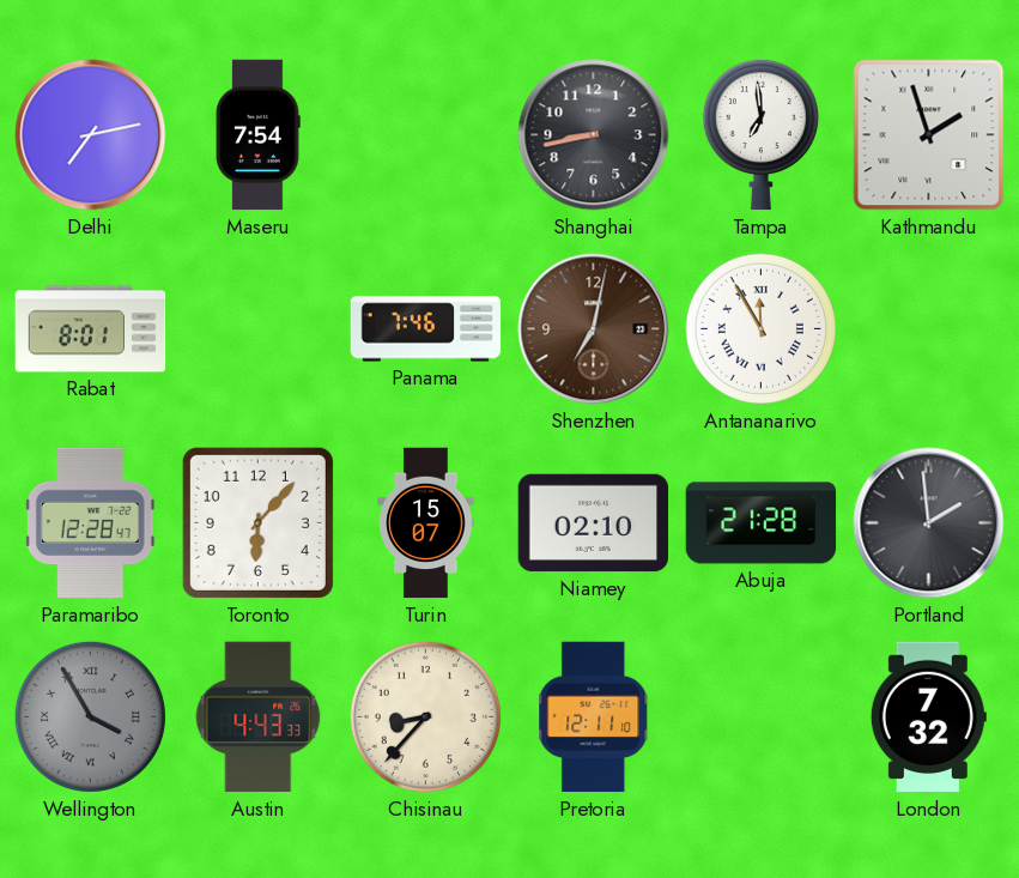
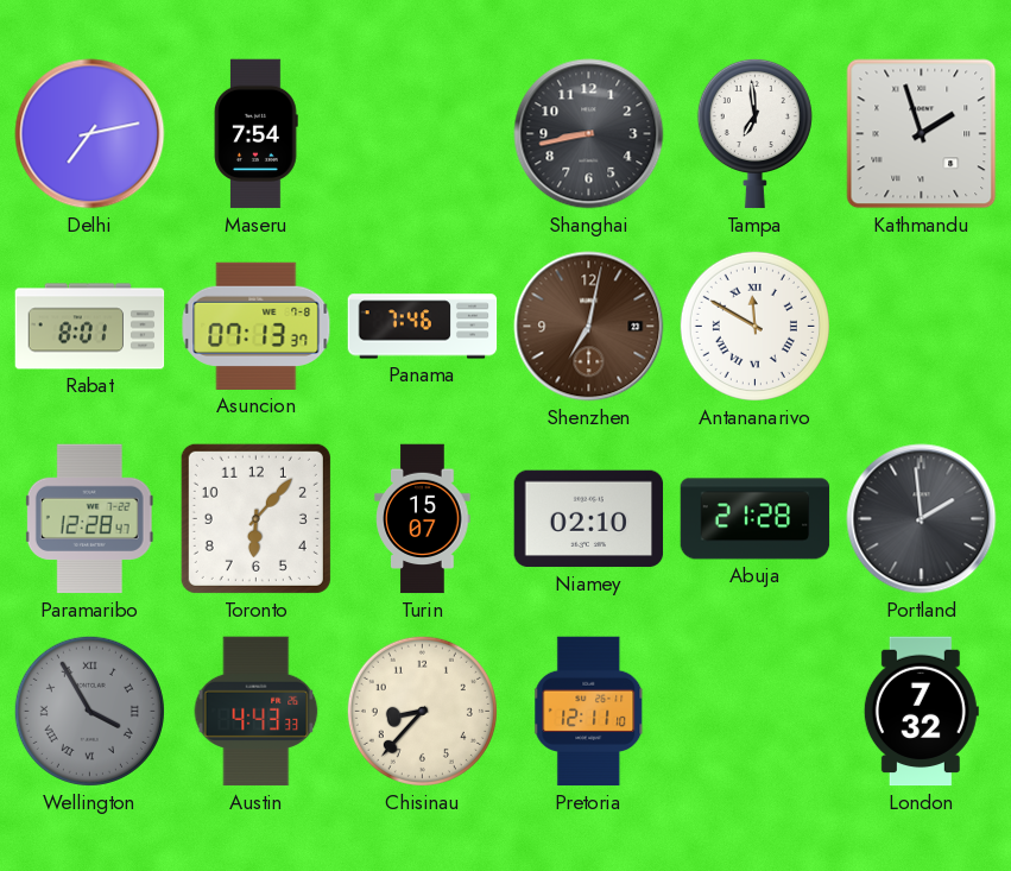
Asuncion: none -> 07:13 (257, 326)
Antananarivo: 11:55 -> 11:50 (754, 326)
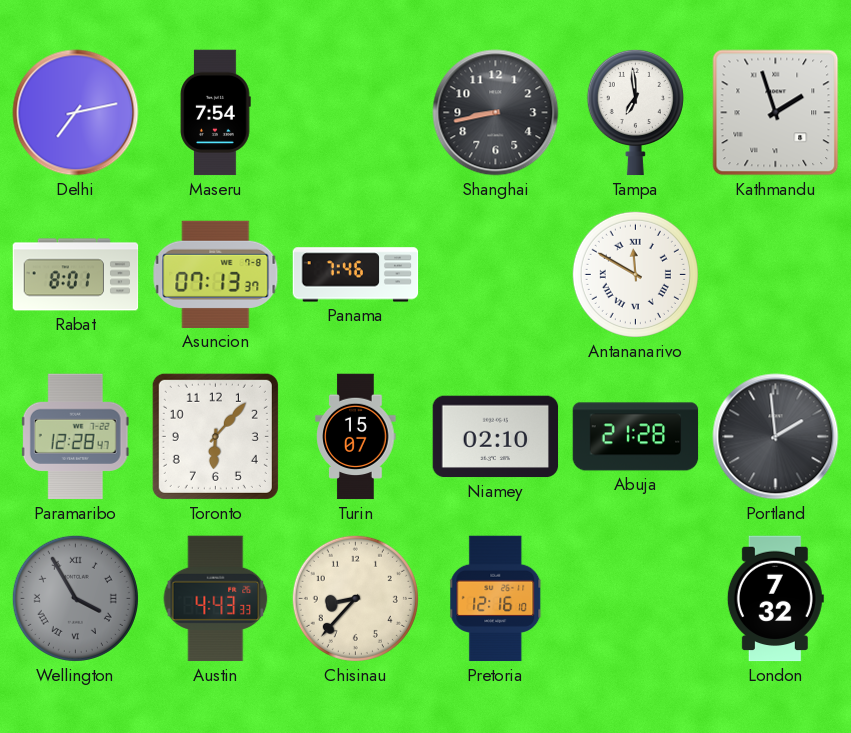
Shenzhen: 7:02 -> none (589, 327)
Pretoria: 12:11 -> 12:16 (496, 599)
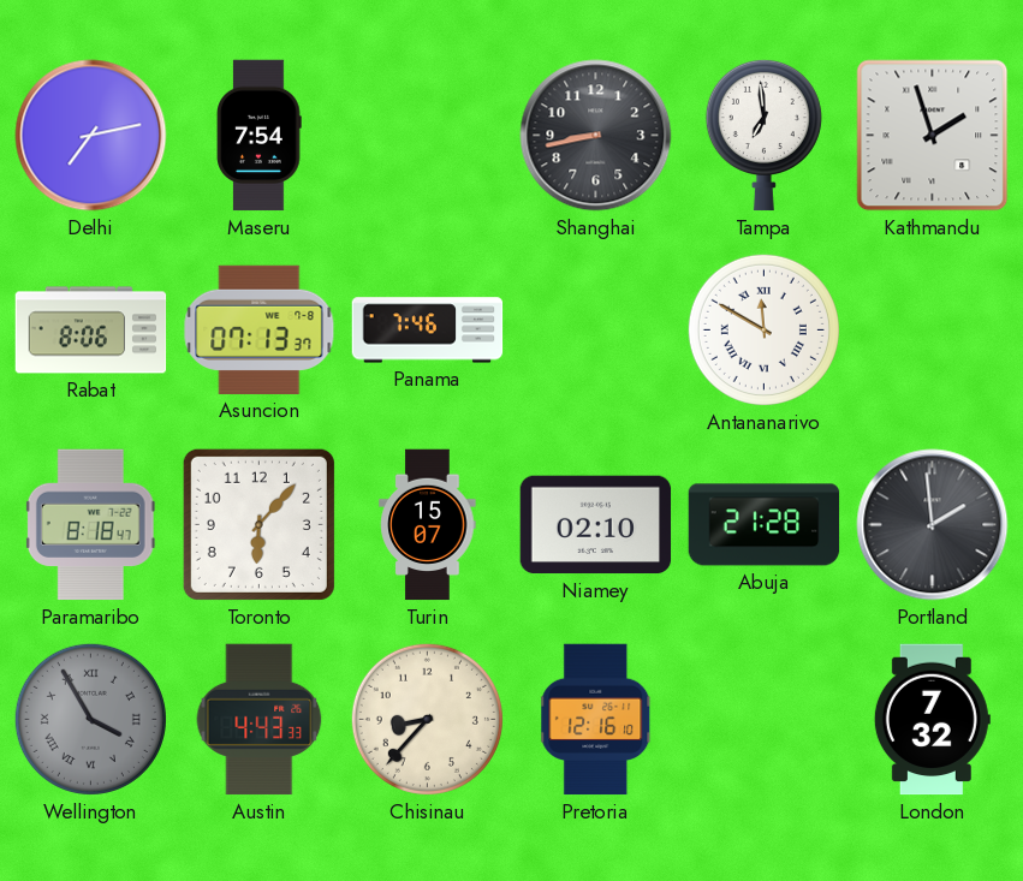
Rabat: 8:01 -> 8:06 (91, 331)
Paramaribo: 12:28 -> 8:18 (90, 525)
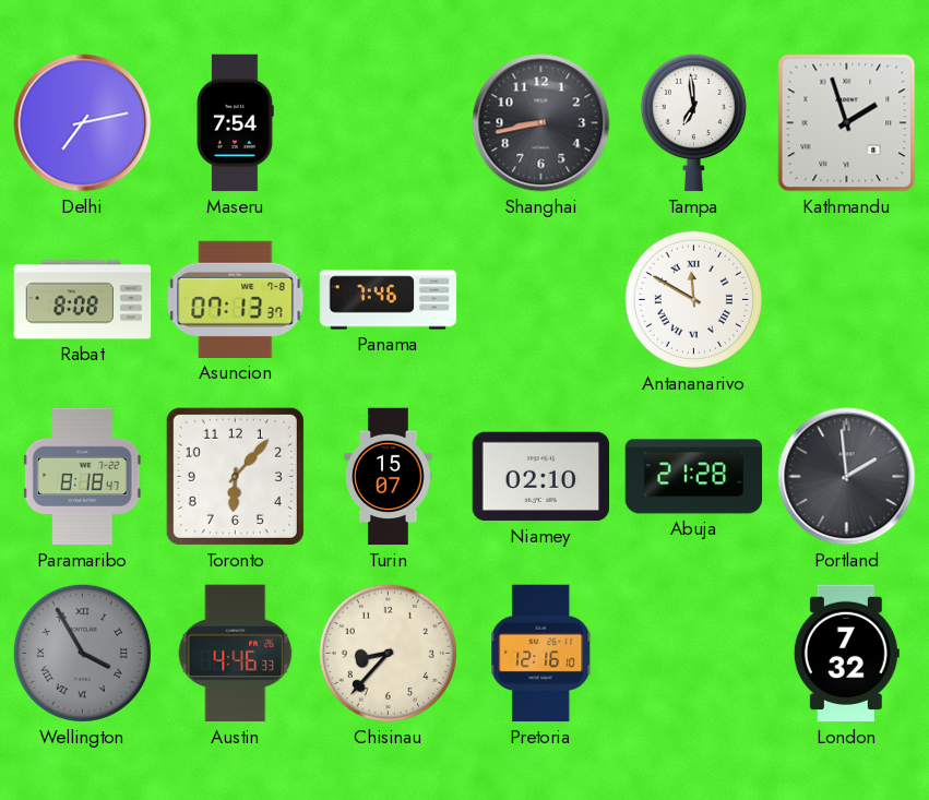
Rabat: 8:06 -> 8:08 (83, 300)
Austin: 4:43 -> 4:46 (236, 654)
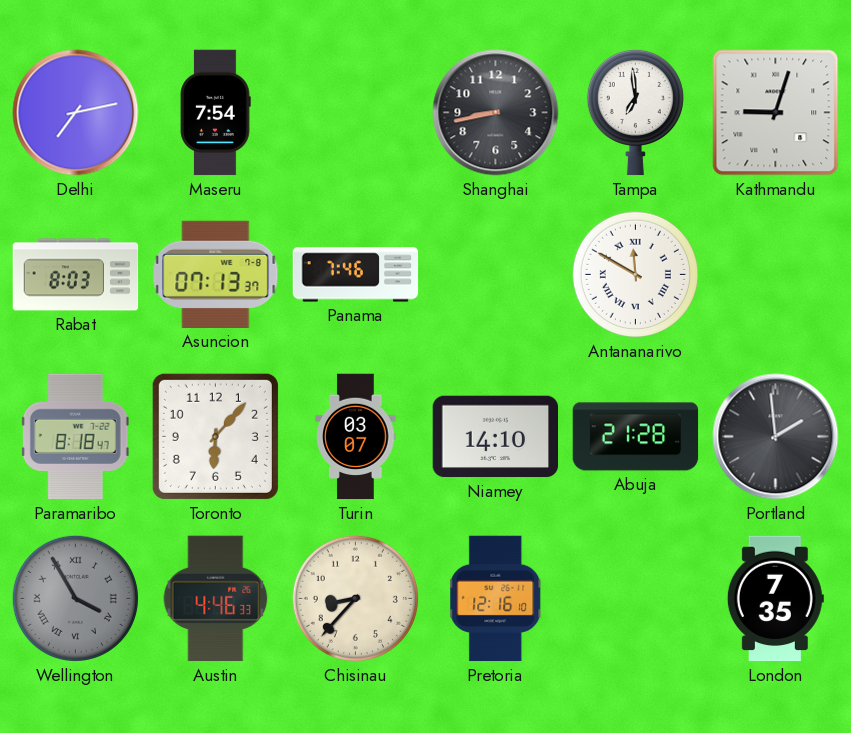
Kathmandu: 1:57 -> 9:03 (776, 113)
Rabat: 8:08 -> 8:03 (76, 275)
Turin: 15:07 -> 03:07 (356, 437)
Niamey: 02:10 -> 14:10 (496, 437)
London: 7:32 -> 7:35 (775, 599)
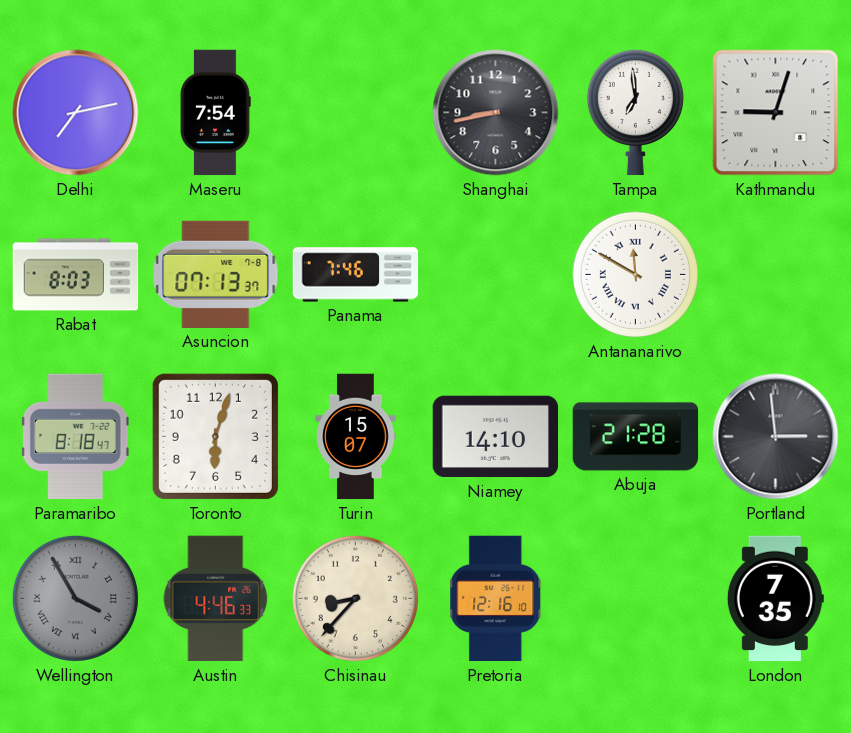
Toronto: 6:07 -> 6:03 (215, 436)
Turin: 03:07 -> 15:07 (356, 437)
Portland: 1:59 -> 2:59 (776, 437)
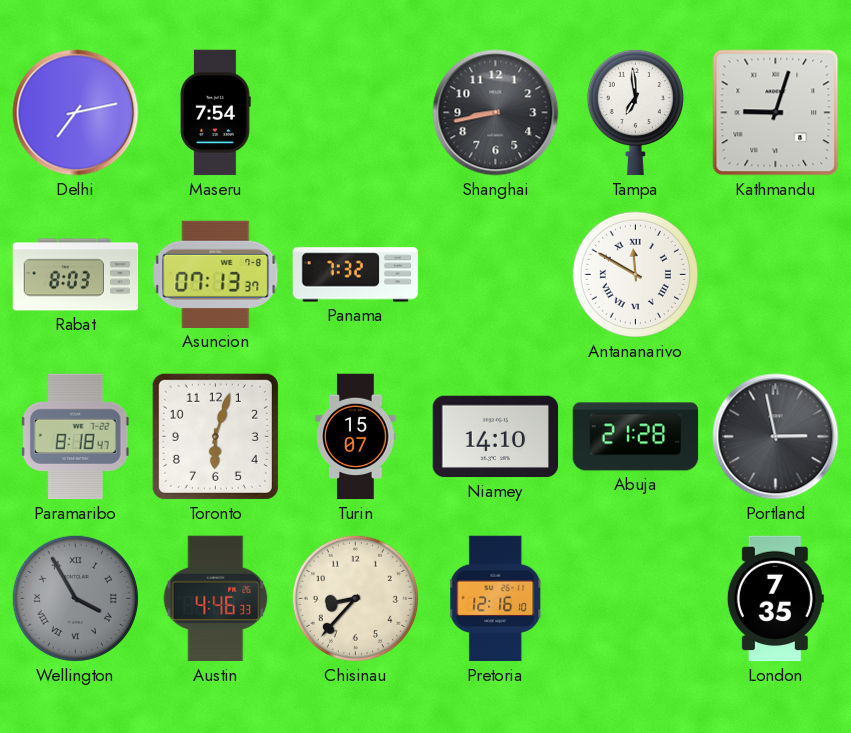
Panama: 7:46 -> 7:32 (356, 275)
Portland: 2:59 -> 2:58 (776, 437)
